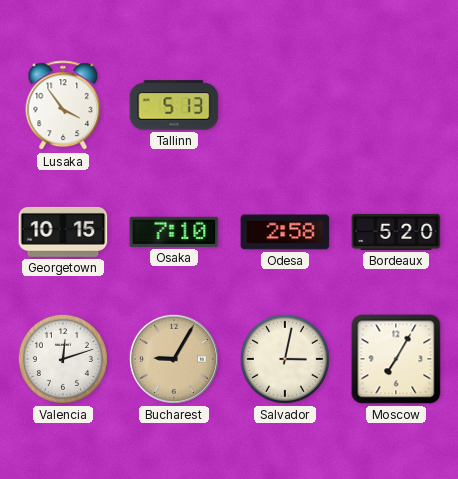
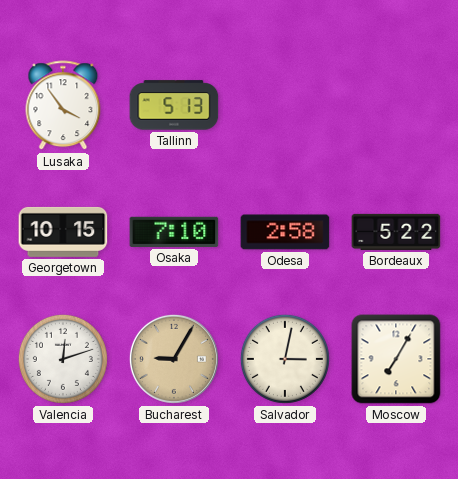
Bordeaux: 5:20 -> 5:22 (396, 232)
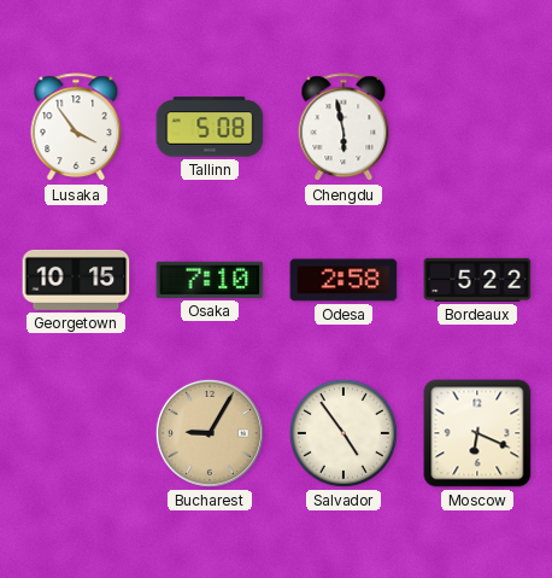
Tallinn: 5:13 -> 5:08 (210, 127)
Chengdu: none -> 5:58 (343, 128)
Valencia: 12:12 -> none (63, 359)
Salvador: 3:02 -> 4:54 (343, 433)
Moscow: 7:05 -> 6:19 (477, 433)
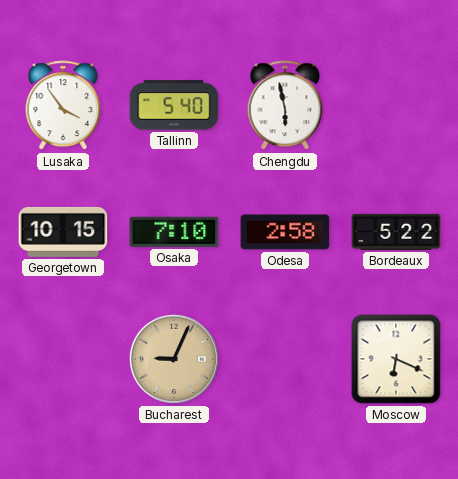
Tallinn: 5:08 -> 5:40 (174, 105)
Bucharest: 9:05 -> 9:04 (174, 359)
Salvador: 4:54 -> none (343, 433)
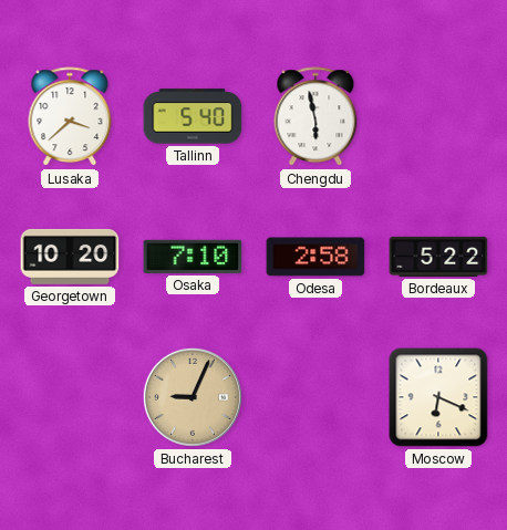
Lusaka: 3:54 -> 3:38 (70, 117)
Georgetown: 10:15 -> 10:20 (70, 257)
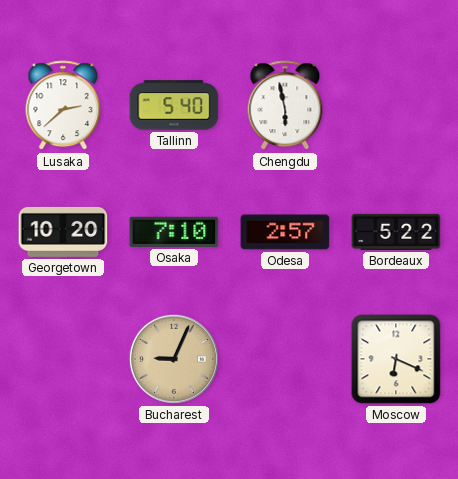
Lusaka: 3:38 -> 2:38 (63, 106)
Odesa: 2:58 -> 2:57 (285, 232)
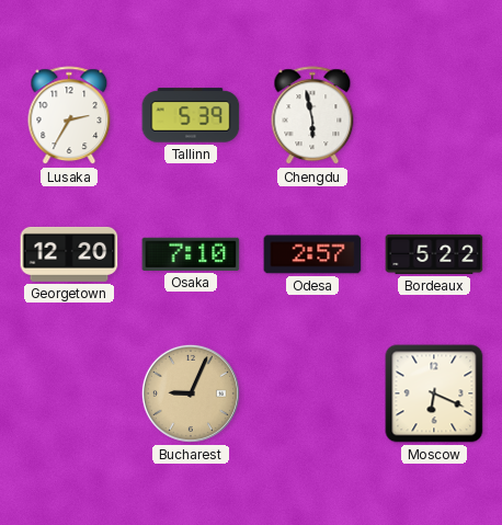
Lusaka: 2:38 -> 2:35 (69, 116)
Tallinn: 5:40 -> 5:39 (191, 115)
Georgetown: 10:20 -> 12:20 (69, 254)
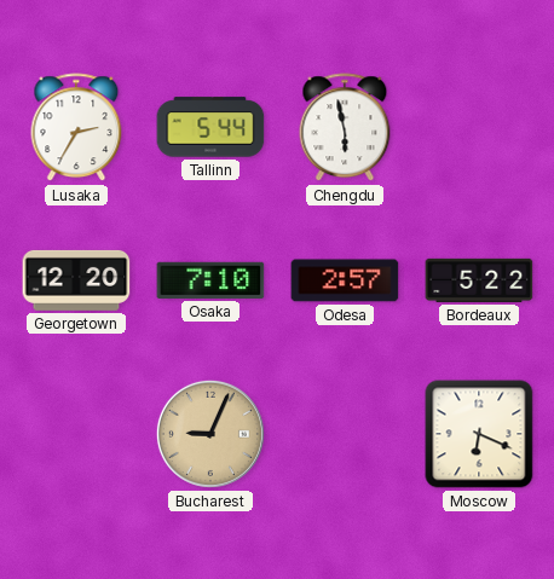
Tallinn: 5:39 -> 5:44 (210, 127)
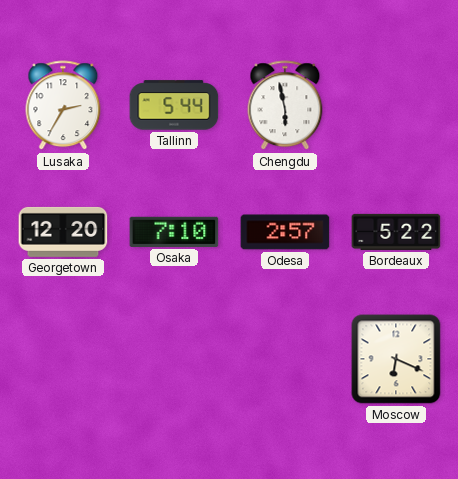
Bucharest: 9:04 -> none (210, 434)
